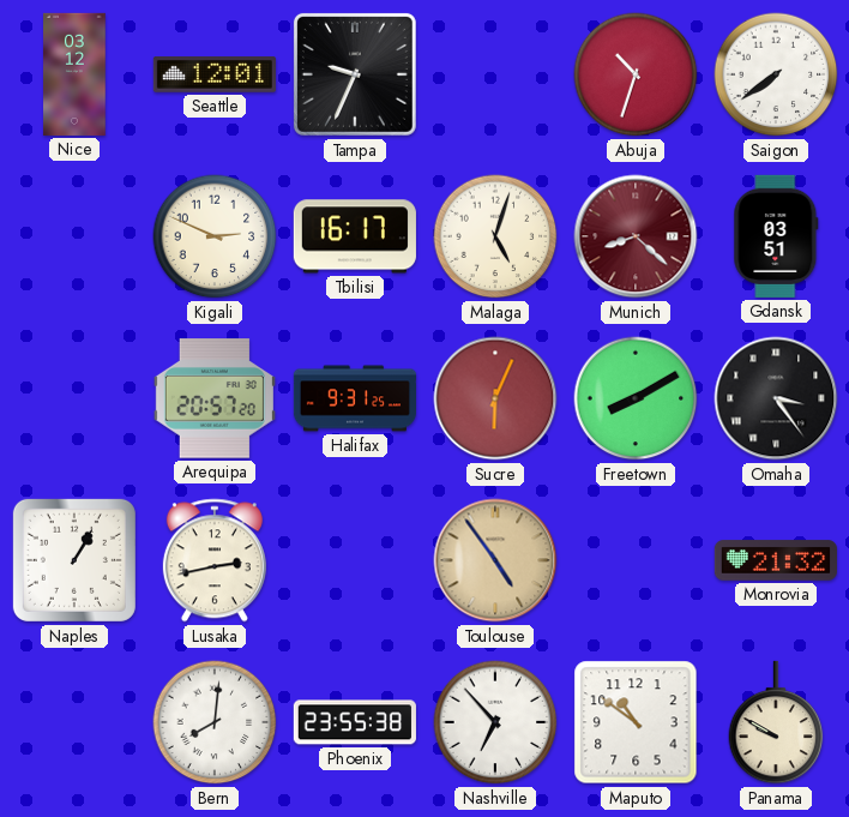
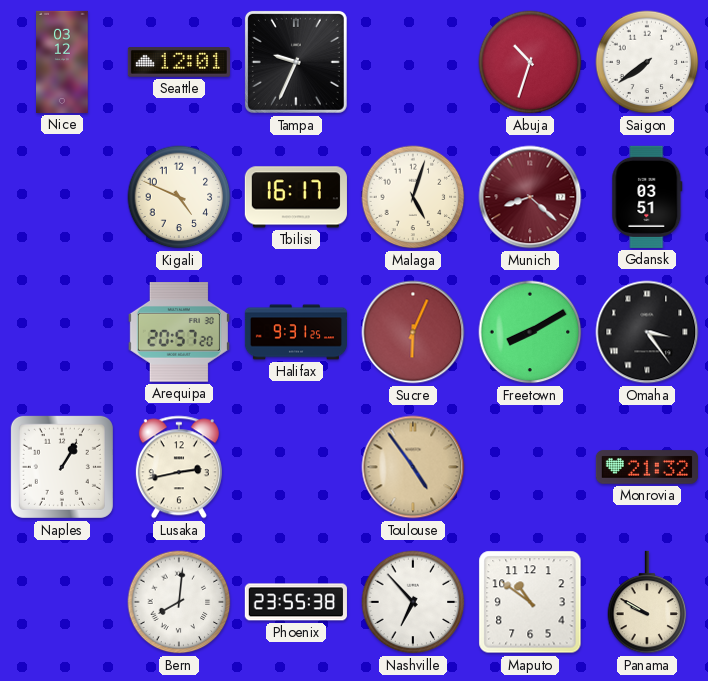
Kigali: 2:49 -> 4:49 (179, 197)
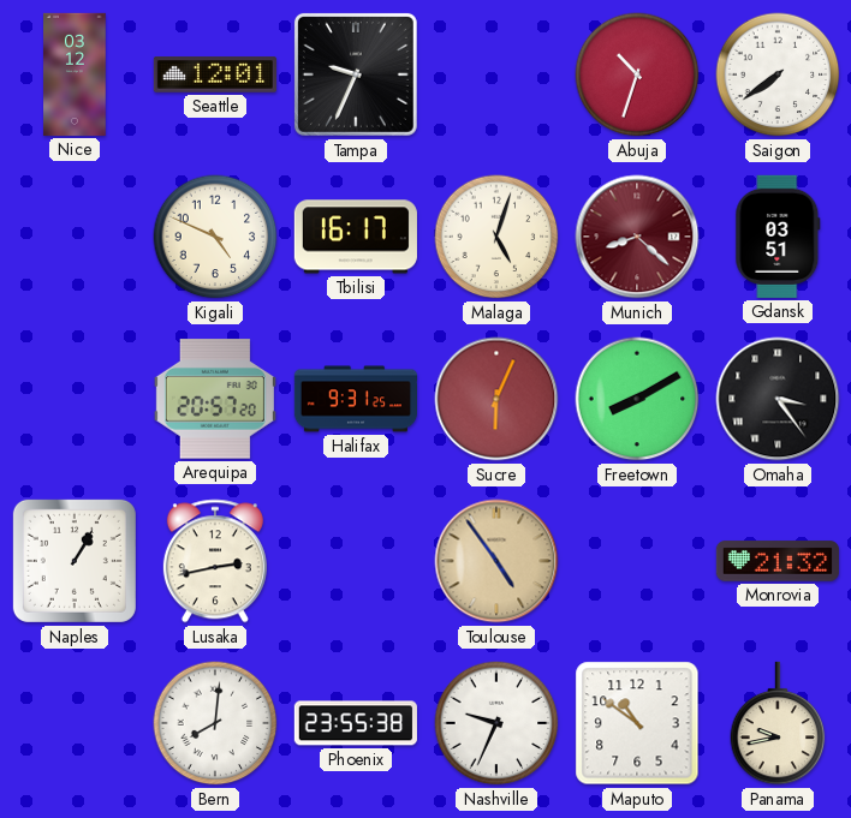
Nashville: 6:53 -> 9:34 (496, 723)
Panama: 9:50 -> 9:43 (778, 723)
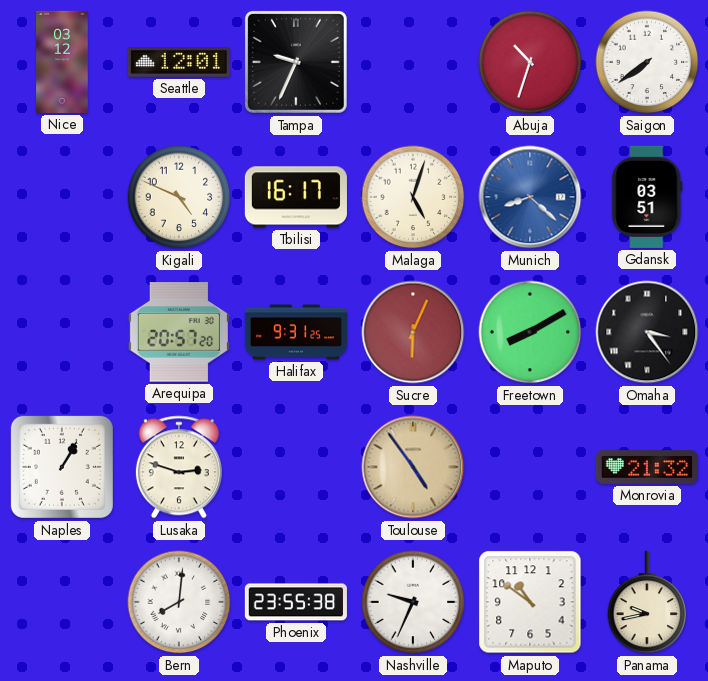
Munich dial: burgundy -> blue (530, 197)
Lusaka: 2:43 -> 2:48 (179, 467)
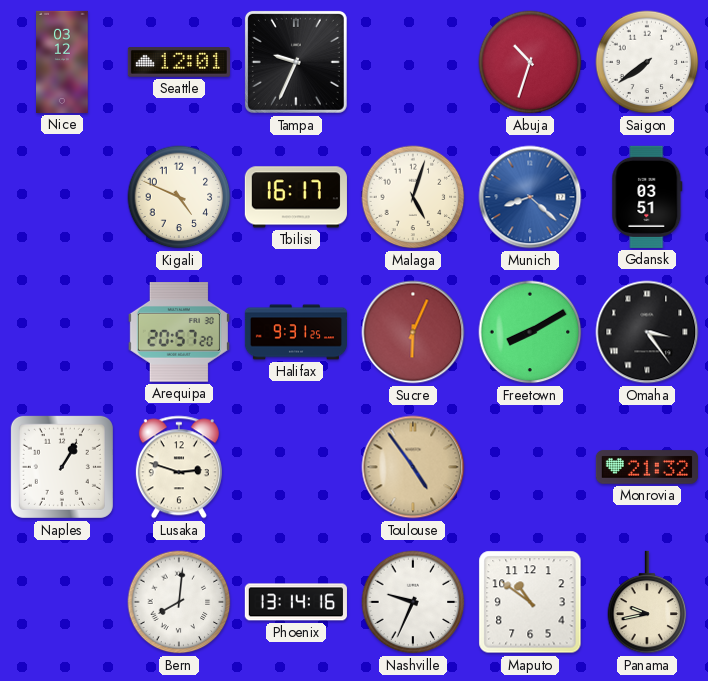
Phoenix: 23:55 -> 13:14 (296, 602)
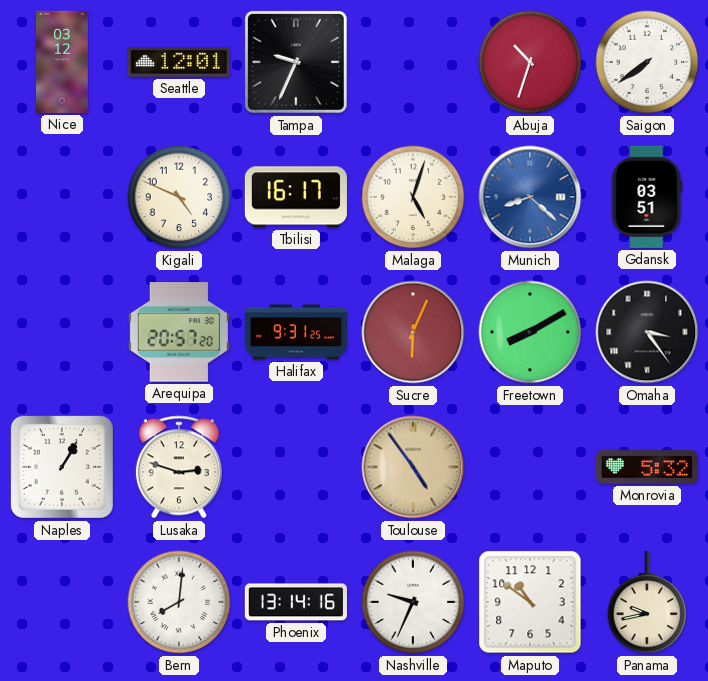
Monrovia: 21:32 -> 5:32 (647, 467)
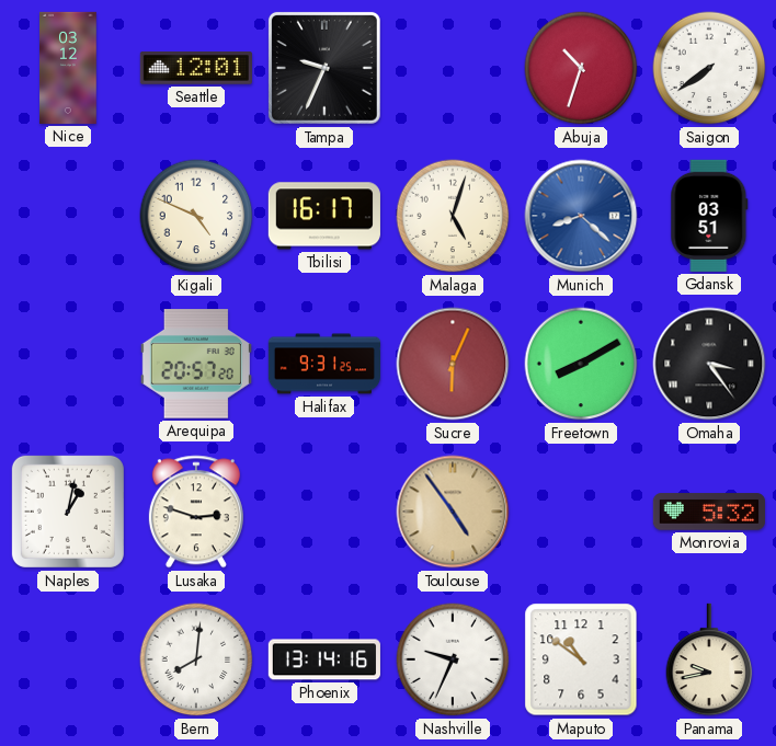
Naples: 1:05 -> 1:02 (68, 512)
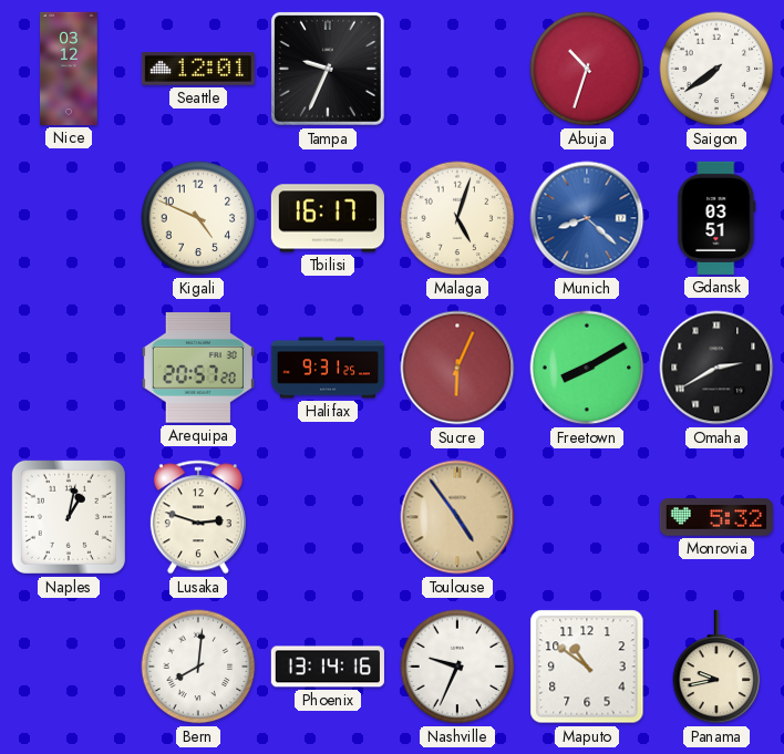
Omaha: 3:24 -> 2:40 (716, 368)
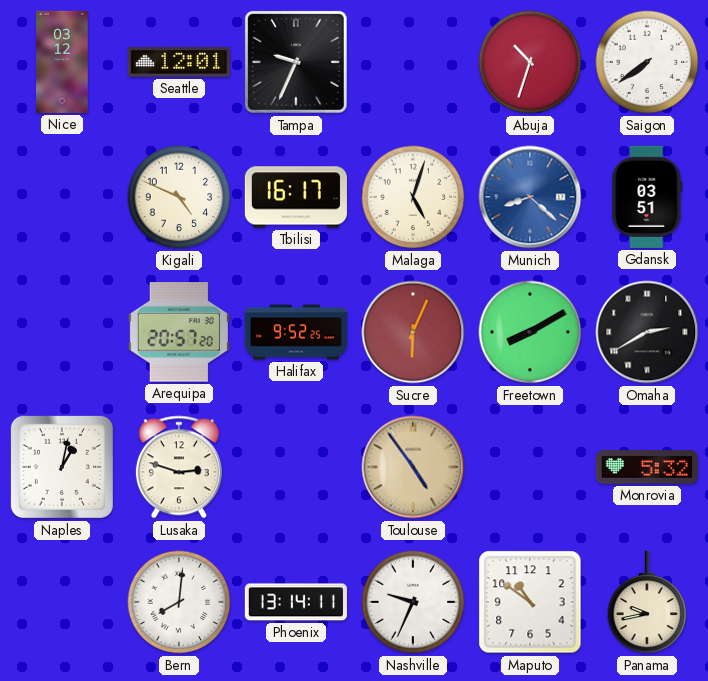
Halifax: 9:31 -> 9:52 (295, 332)
Phoenix: 13:14:16 -> 13:14:11 (296, 602)
